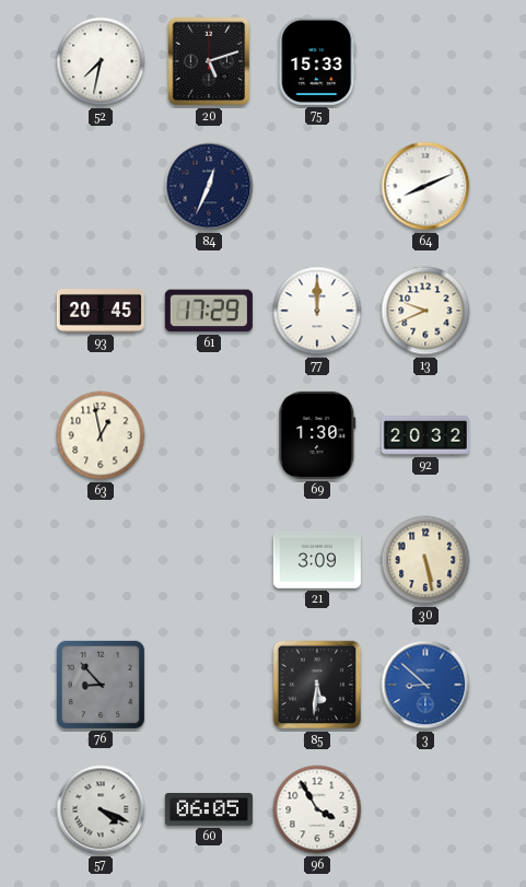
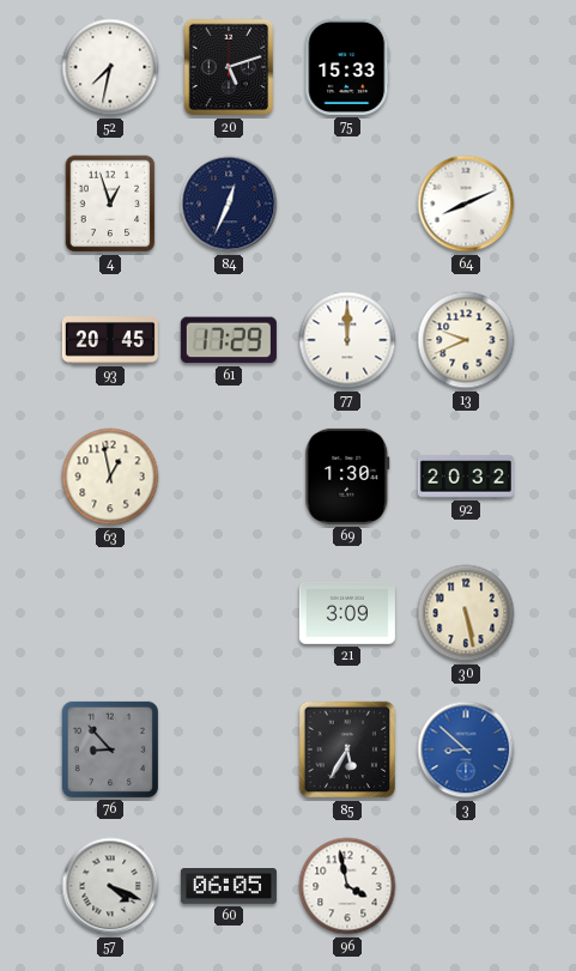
4: none -> 12:57 (110, 204)
85: 5:31 -> 5:35 (347, 750)
96: 3:55 -> 3:58 (347, 886)
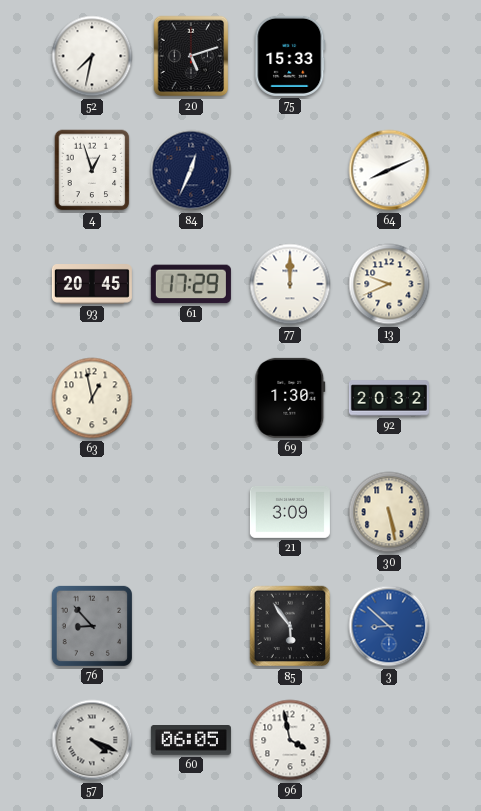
85: 5:35 -> 5:54 (290, 626)
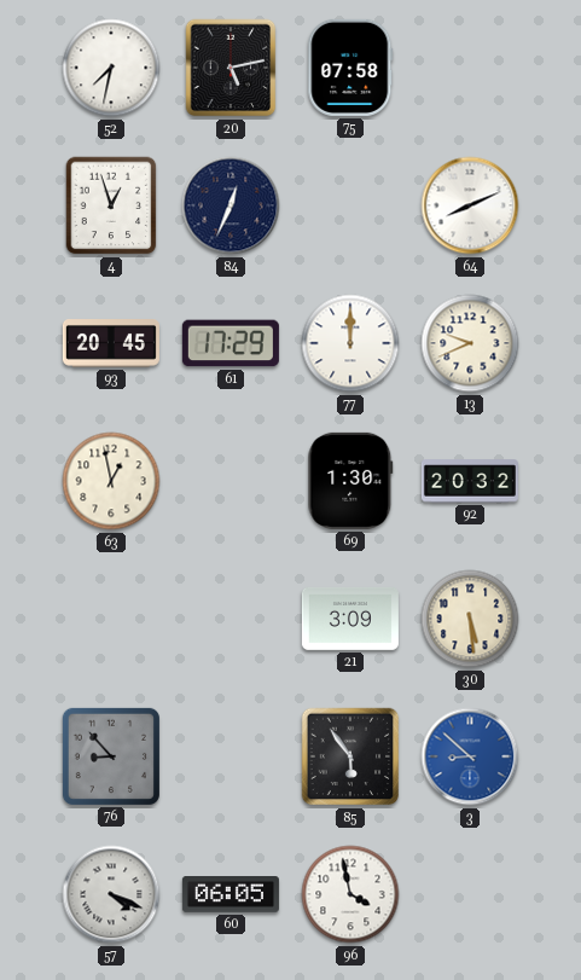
20: 5:12 -> 5:13 (231, 68)
75: 15:33 -> 07:58 (350, 68)
30: 5:28 -> 5:29 (470, 619)
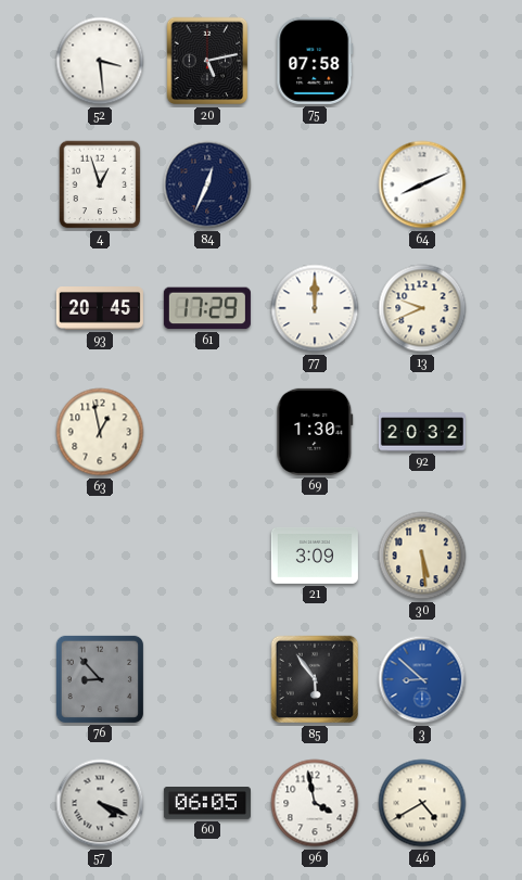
52: 7:32 -> 3:29 (100, 61)
46: none -> 4:40 (422, 803)
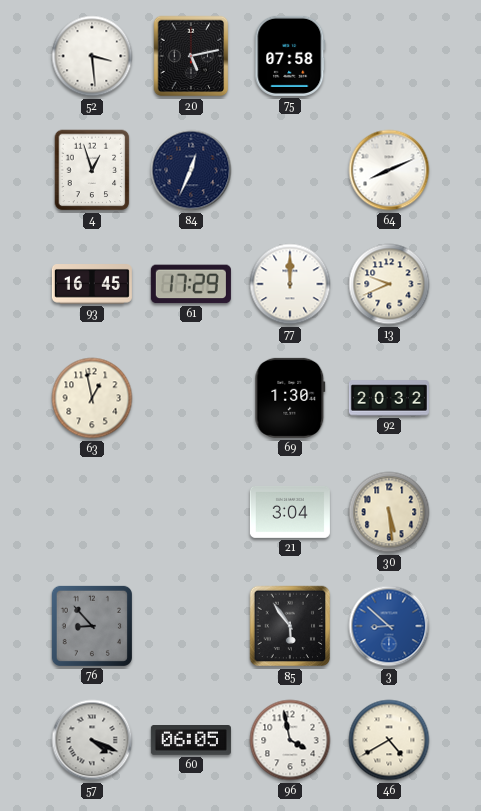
93: 20:45 -> 16:45 (92, 285)
21: 3:09 -> 3:04 (290, 512)
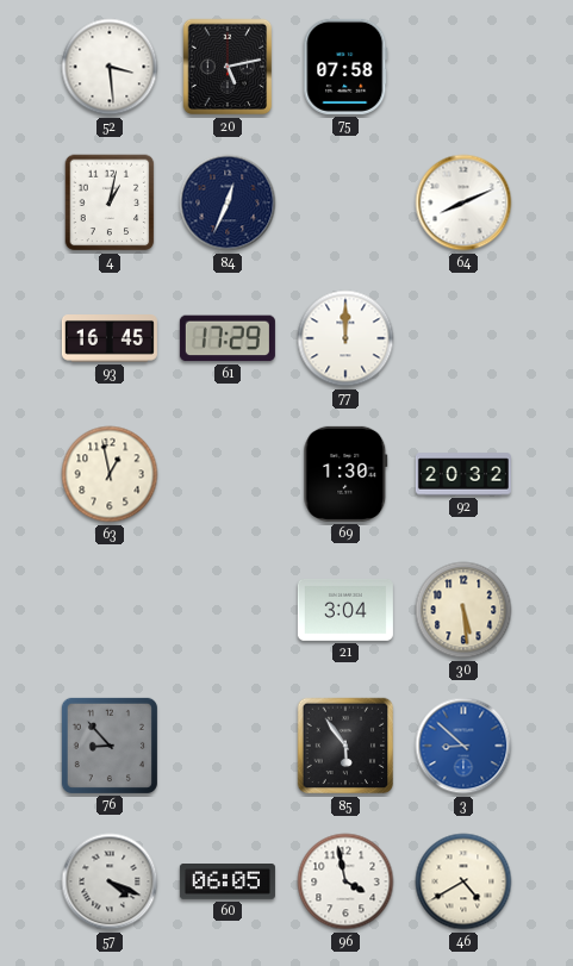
4: 12:57 -> 1:02 (110, 202)
13: 9:41 -> none (389, 284)
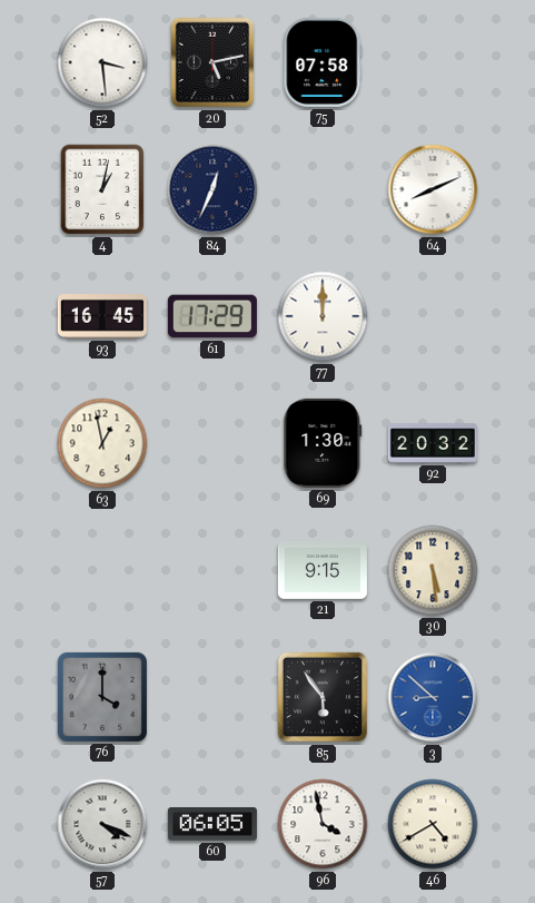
21: 3:04 -> 9:15 (323, 570)
76: 8:53 -> 4:00 (102, 697)
